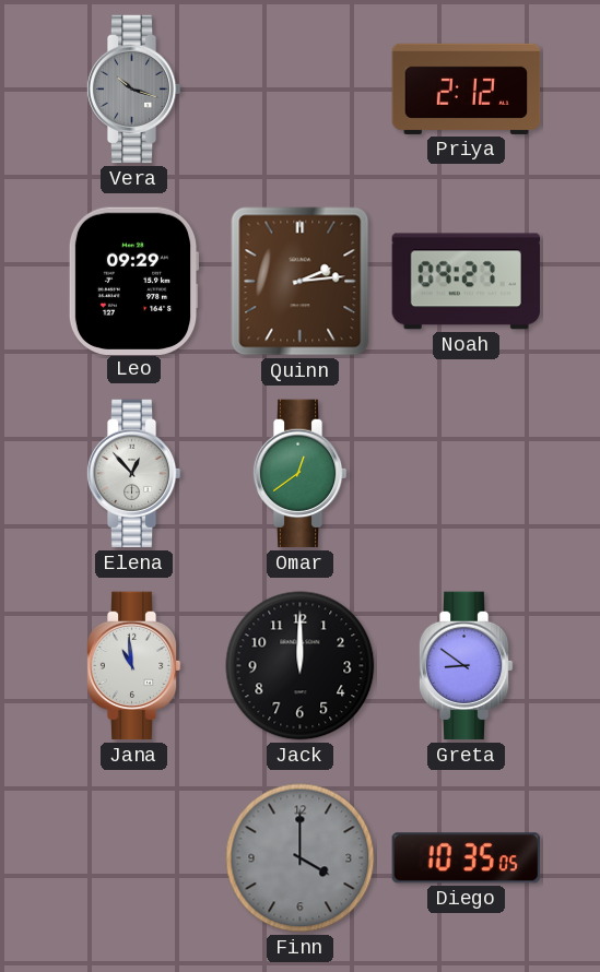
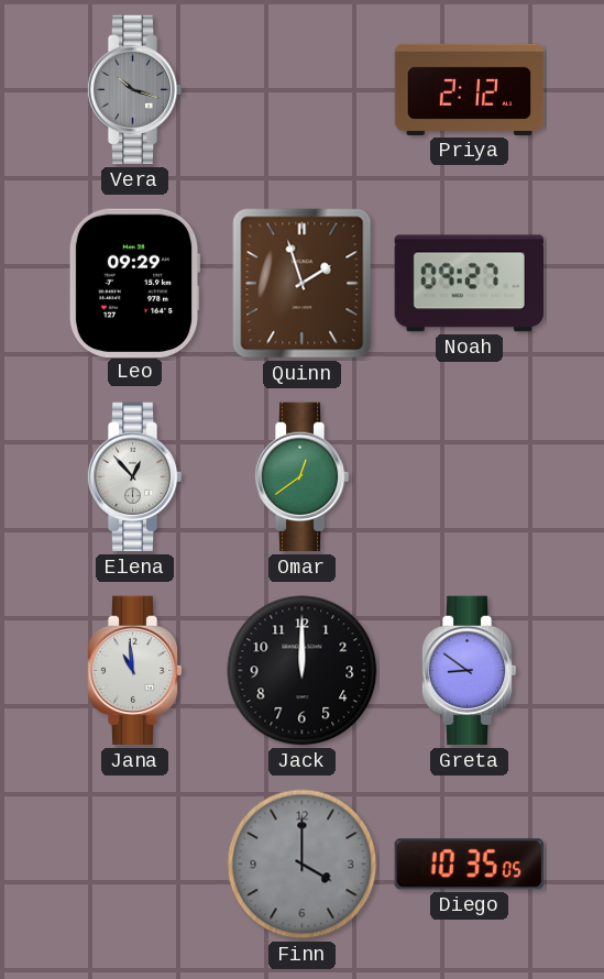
Quinn: 2:14 -> 1:57 (303, 284)
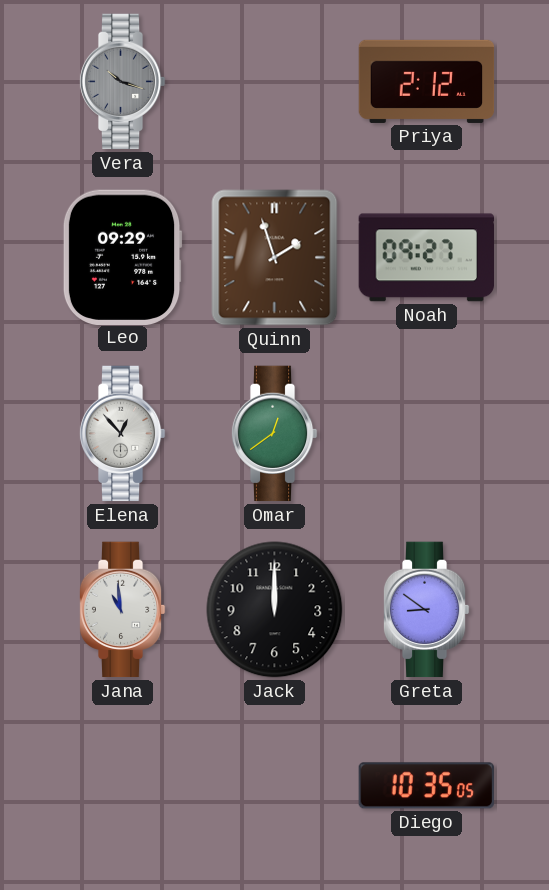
Finn: 4:00 -> none (303, 865)
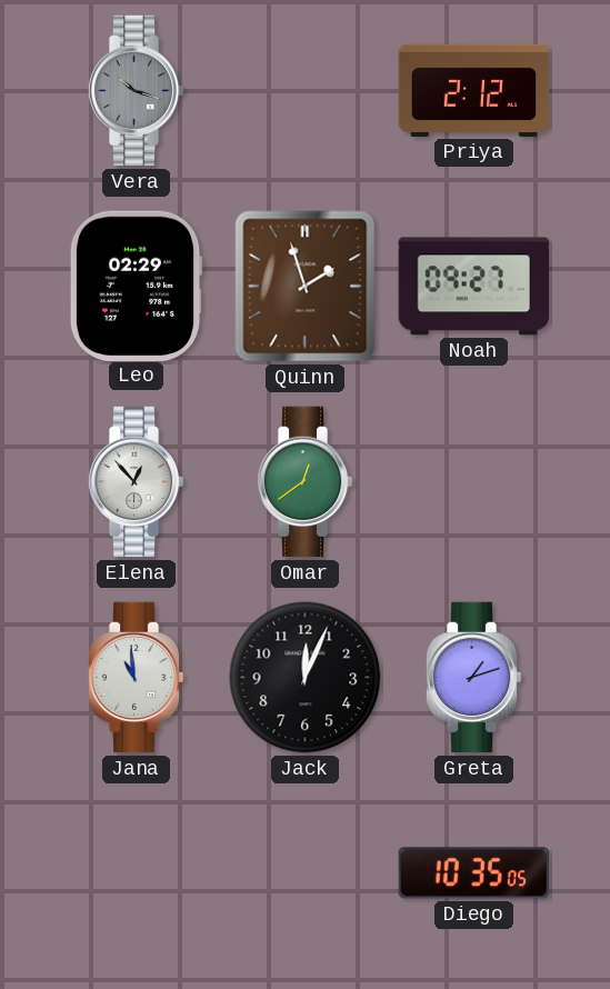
Leo: 09:29 -> 02:29 (136, 286)
Jack: 12:00 -> 12:04 (306, 678)
Greta: 8:51 -> 1:12 (473, 678)
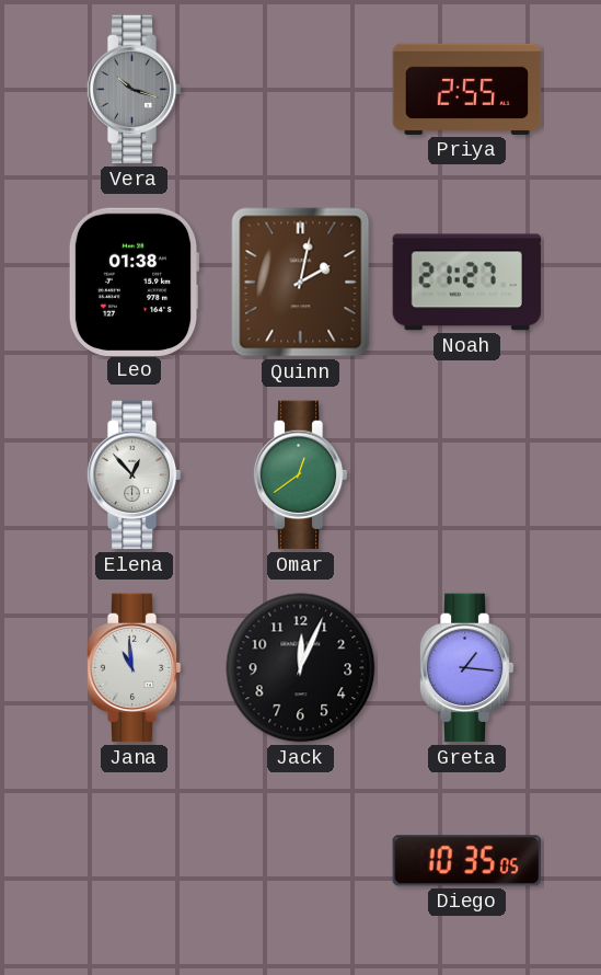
Priya: 2:12 -> 2:55 (467, 89)
Leo: 02:29 -> 01:38 (134, 282)
Quinn: 1:57 -> 2:02 (301, 283)
Noah: 09:27 -> 21:27 (466, 283)
Greta: 1:12 -> 1:16 (466, 668)
